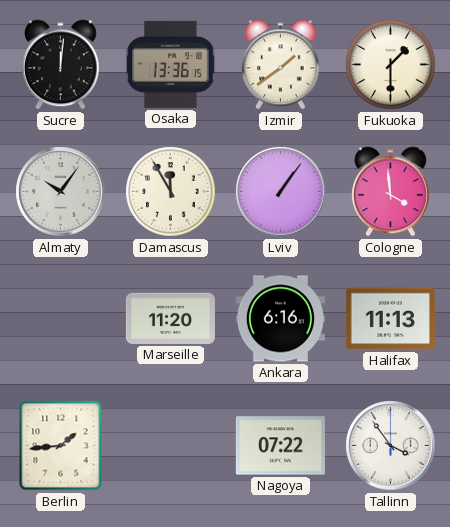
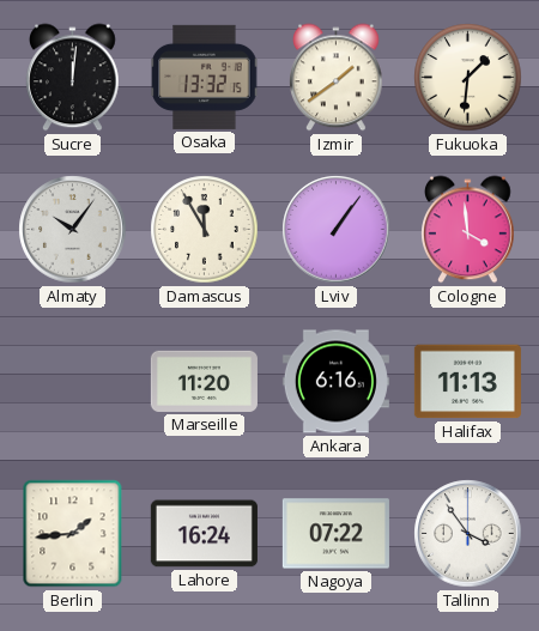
Osaka: 13:36 -> 13:32 (205, 77)
Fukuoka: 1:30 -> 1:31 (468, 78)
Lahore: none -> 16:24 (204, 534)
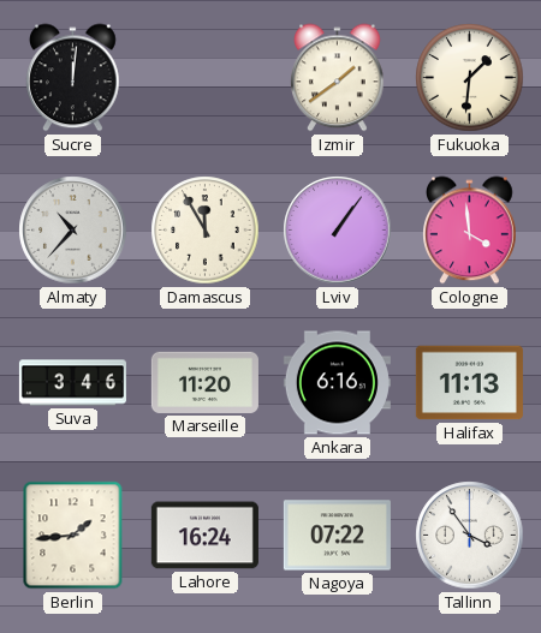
Osaka: 13:32 -> none (205, 77)
Almaty: 10:06 -> 10:37 (73, 231)
Suva: none -> 3:46 (72, 383)
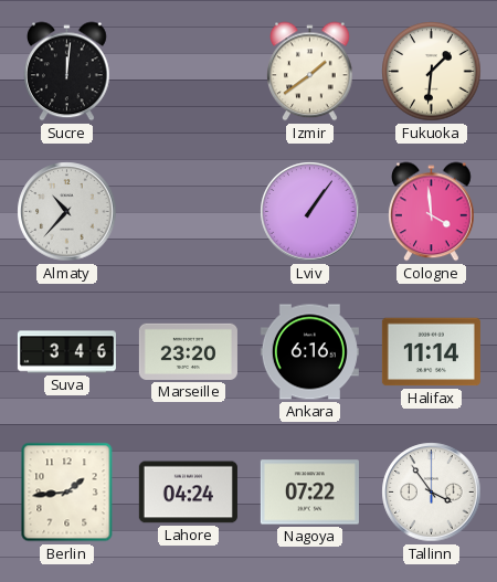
Damascus: 11:55 -> none (206, 231)
Marseille: 11:20 -> 23:20 (188, 351)
Halifax: 11:13 -> 11:14 (431, 352)
Lahore: 16:24 -> 04:24 (188, 493)
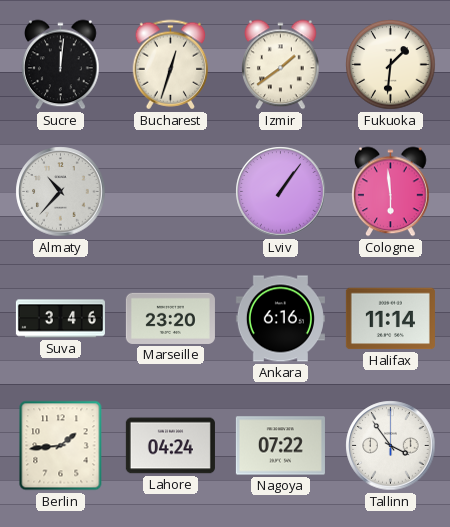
Bucharest: none -> 12:33 (171, 65)
Cologne: 3:59 -> 5:59 (391, 192)
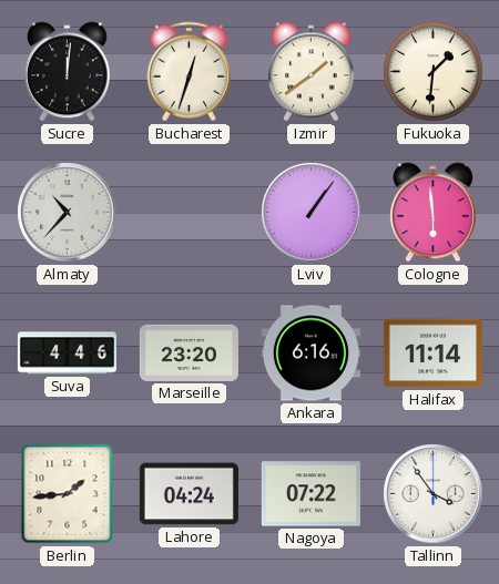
Suva: 3:46 -> 4:46 (67, 354)
